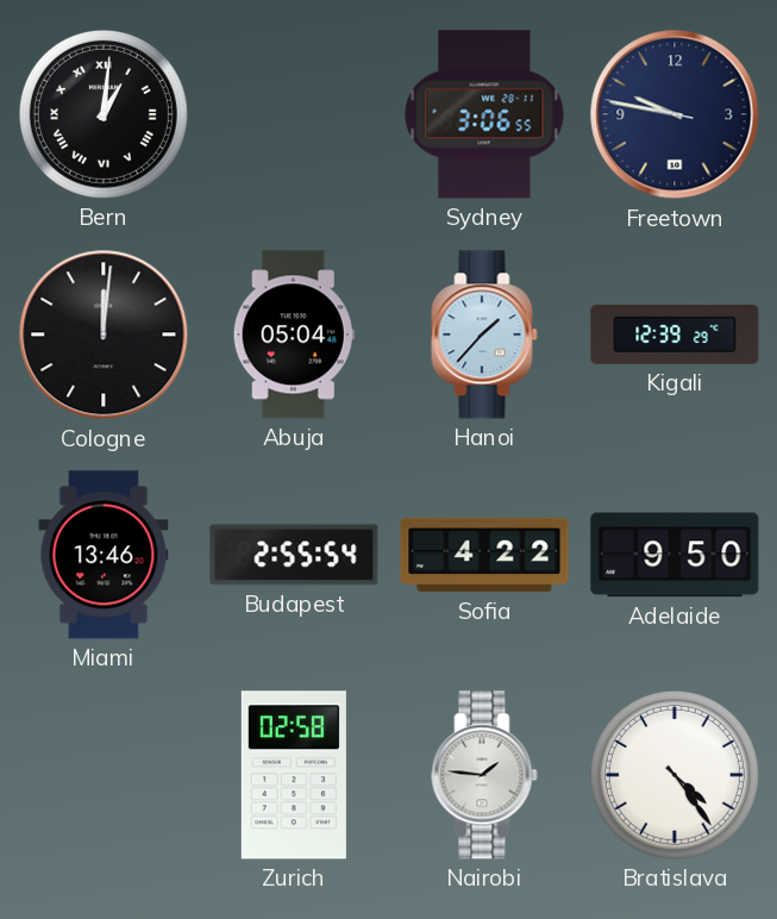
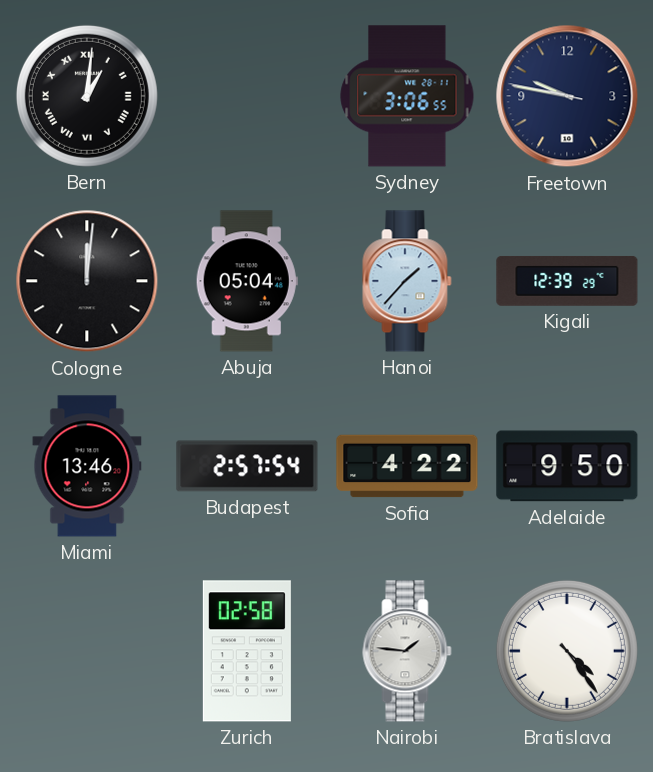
Budapest: 2:55 -> 2:57 (247, 466)
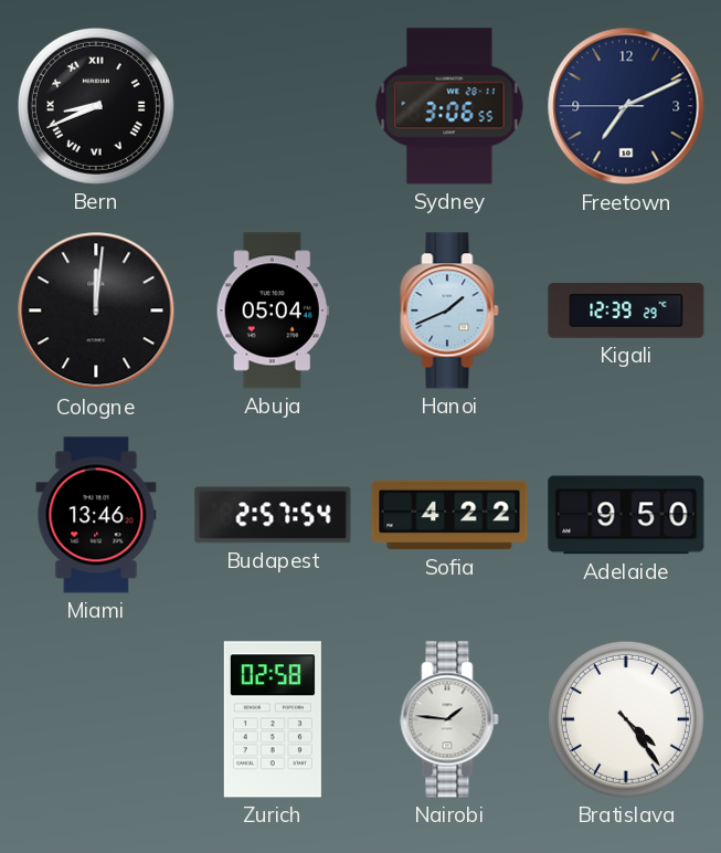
Bern: 1:01 -> 8:41 (96, 106)
Freetown: 9:46 -> 7:10 (626, 106)
Hanoi: 1:37 -> 1:41 (449, 310)
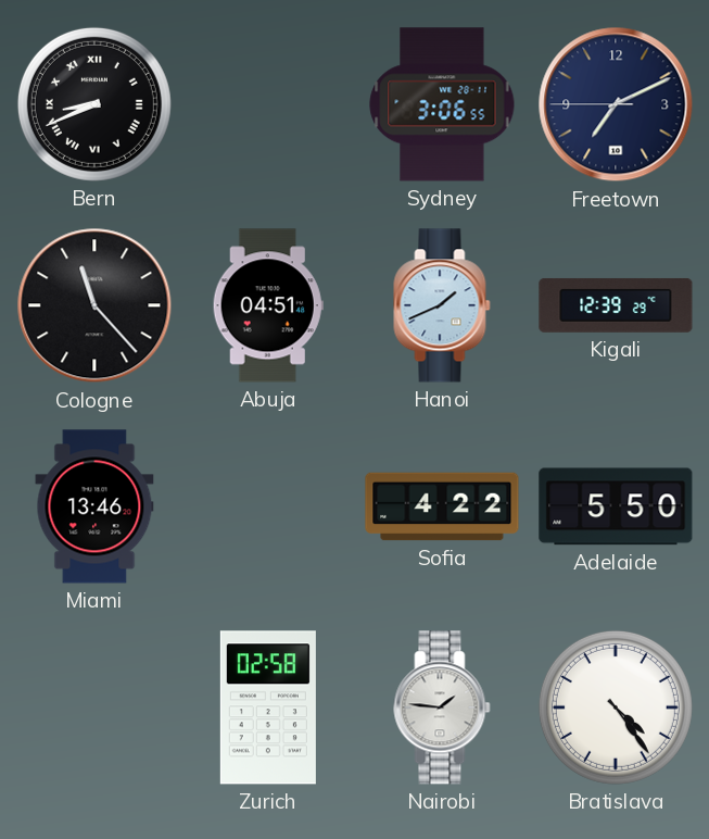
Cologne: 12:01 -> 11:23 (94, 305)
Abuja: 05:04 -> 04:51 (268, 305)
Budapest: 2:57 -> none (273, 515)
Adelaide: 9:50 -> 5:50 (616, 506)
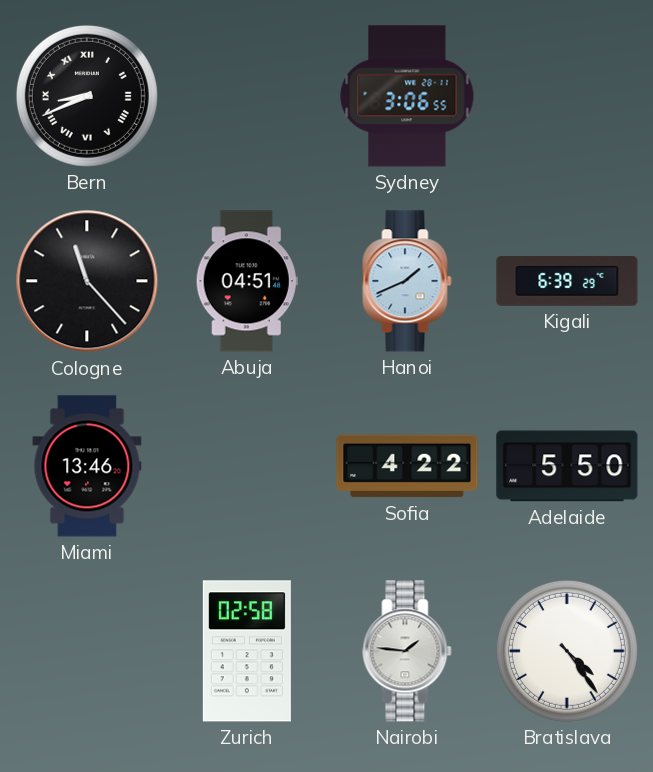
Freetown: 7:10 -> none (616, 104)
Kigali: 12:39 -> 6:39 (567, 281)
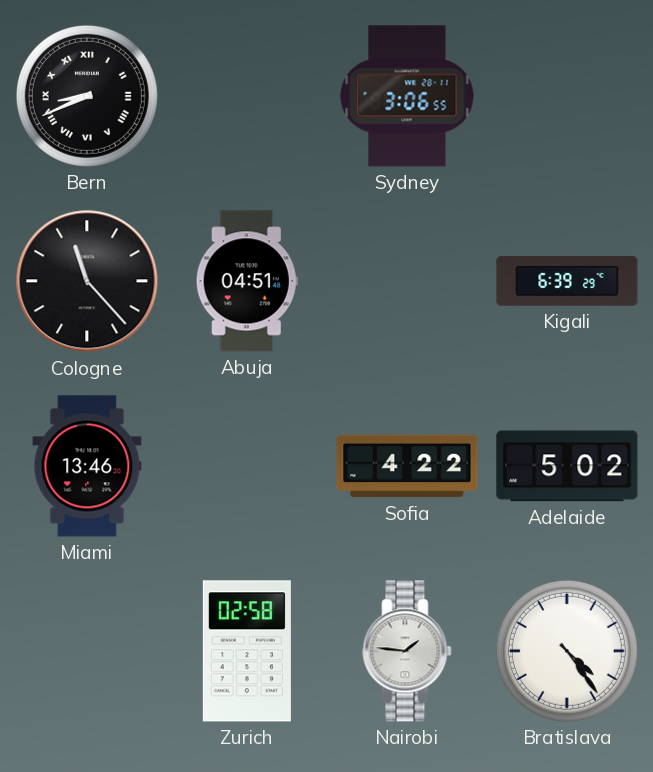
Hanoi: 1:41 -> none (407, 281)
Adelaide: 5:50 -> 5:02 (567, 466)
